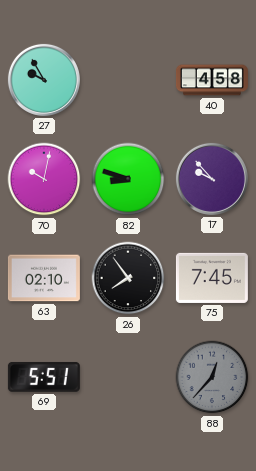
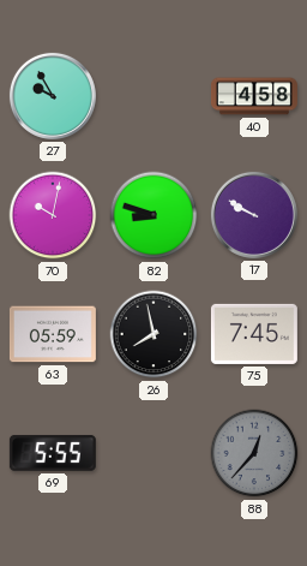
17: 9:53 -> 9:50 (254, 215)
63: 02:10 -> 05:59 (53, 334)
26: 7:54 -> 7:58 (153, 334)
69: 5:51 -> 5:55 (53, 453)
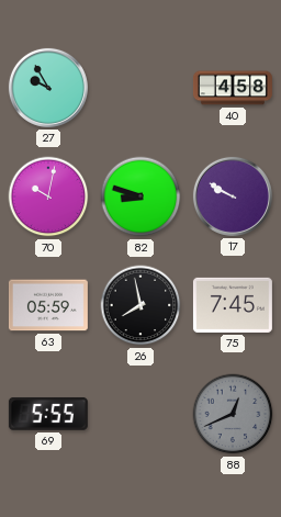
88: 12:37 -> 12:41 (233, 414)
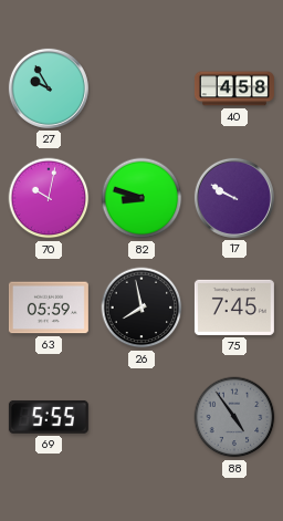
88: 12:41 -> 4:54 (234, 417)
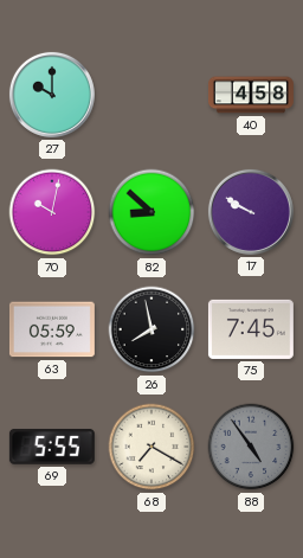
27: 9:55 -> 10:00 (52, 95)
82: 8:48 -> 8:52 (151, 212)
68: none -> 7:20 (151, 447)
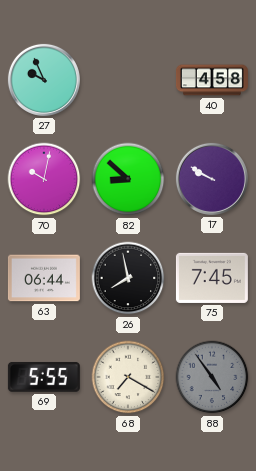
27: 10:00 -> 9:56 (44, 80)
63: 05:59 -> 06:44 (44, 278)
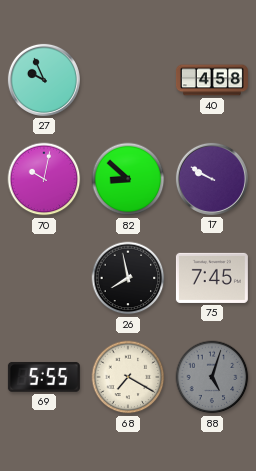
63: 06:44 -> none (44, 278)
88: 4:54 -> 5:03 (212, 377)
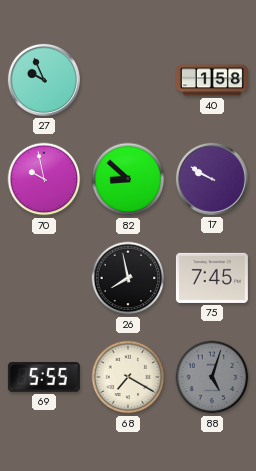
40: 4:58 -> 1:58 (212, 80)
70: 10:02 -> 9:58 (44, 179)
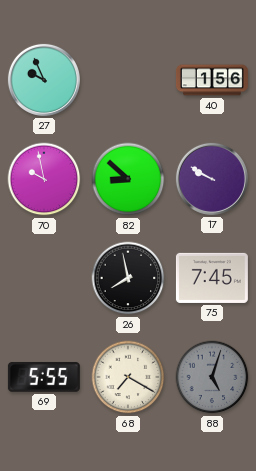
40: 1:58 -> 1:56 (212, 80)
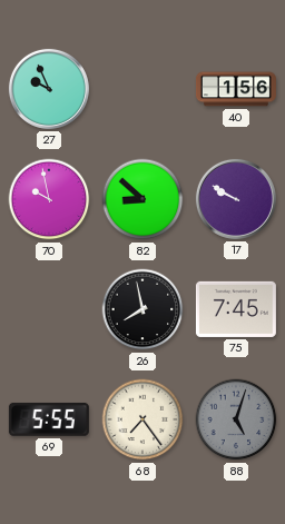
68: 7:20 -> 7:24 (142, 419)
